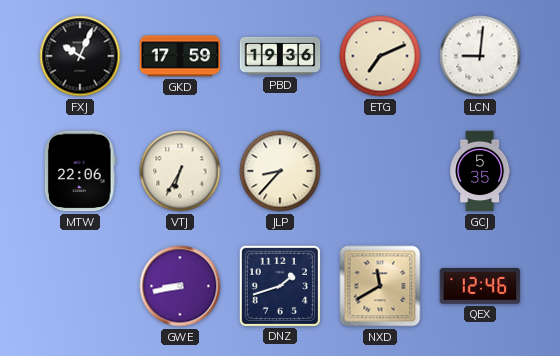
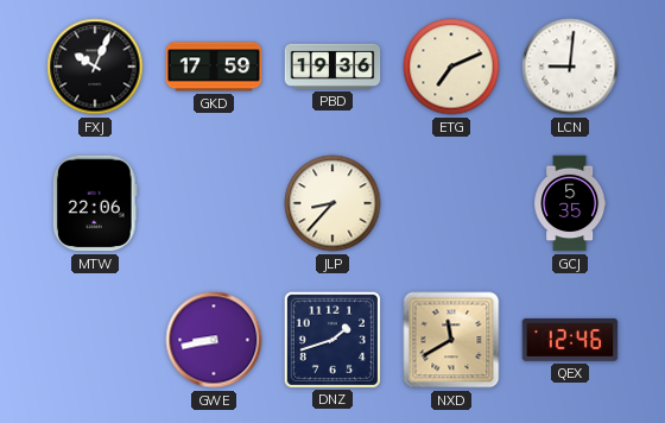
VTJ: 6:35 -> none (180, 171)
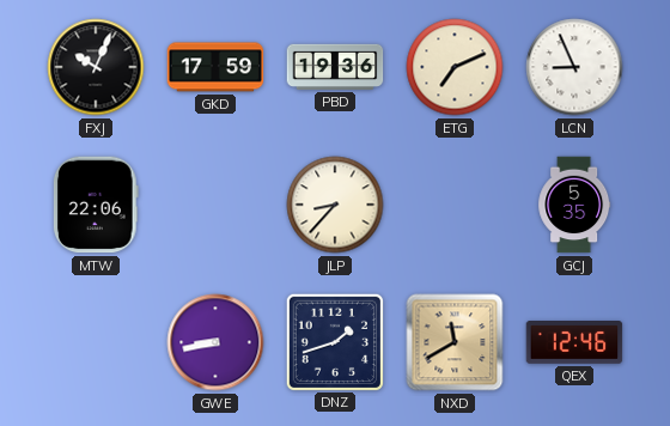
LCN: 9:01 -> 8:56 (574, 67)
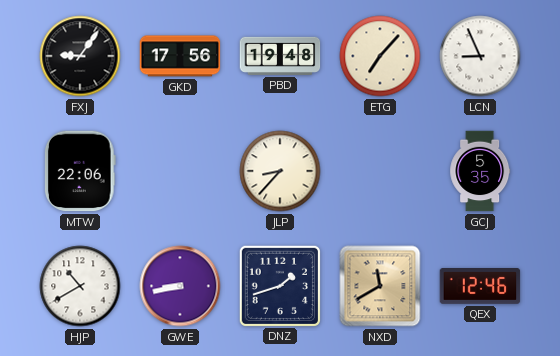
FXJ: 10:04 -> 9:06 (80, 56)
GKD: 17:59 -> 17:56 (180, 56)
PBD: 19:36 -> 19:48 (280, 56)
ETG: 7:11 -> 7:07 (380, 56)
HJP: none -> 10:40 (80, 286)
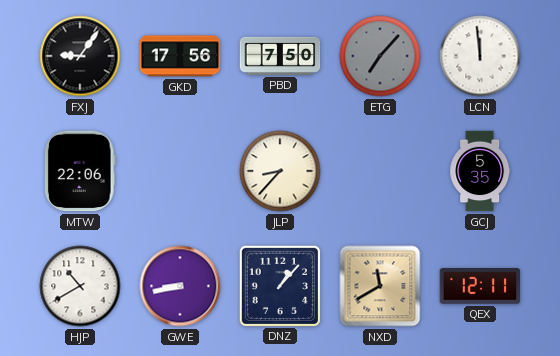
PBD: 19:48 -> 7:50 (280, 56)
ETG dial: cream -> grey (380, 56)
LCN: 8:56 -> 11:59 (480, 56)
DNZ: 1:42 -> 1:07 (279, 285)
QEX: 12:46 -> 12:11 (480, 287)
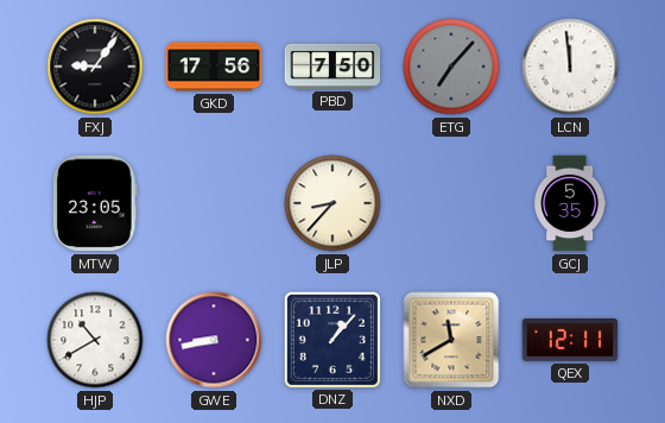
MTW: 22:06 -> 23:05 (95, 203)
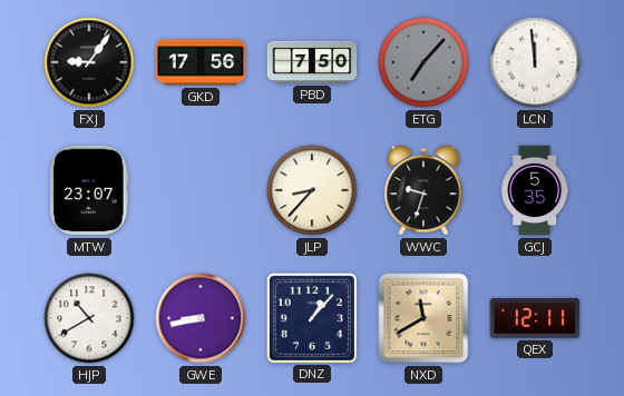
MTW: 23:05 -> 23:07 (89, 190)
WWC: none -> 9:33 (423, 190)
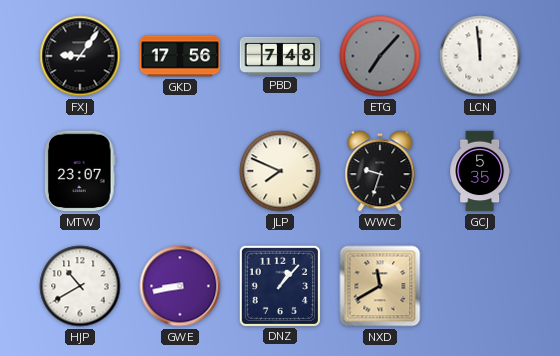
PBD: 7:50 -> 7:48 (280, 56)
JLP: 8:37 -> 7:49 (280, 171)
QEX: 12:11 -> none (535, 319)
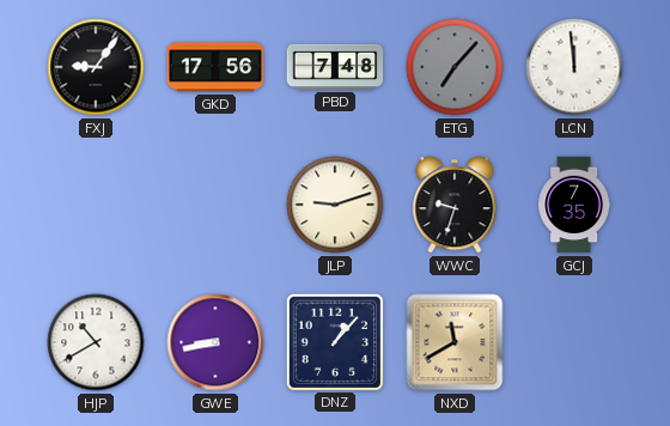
MTW: 23:07 -> none (80, 171)
JLP: 7:49 -> 9:12 (335, 205)
GCJ: 5:35 -> 7:35 (574, 205)
